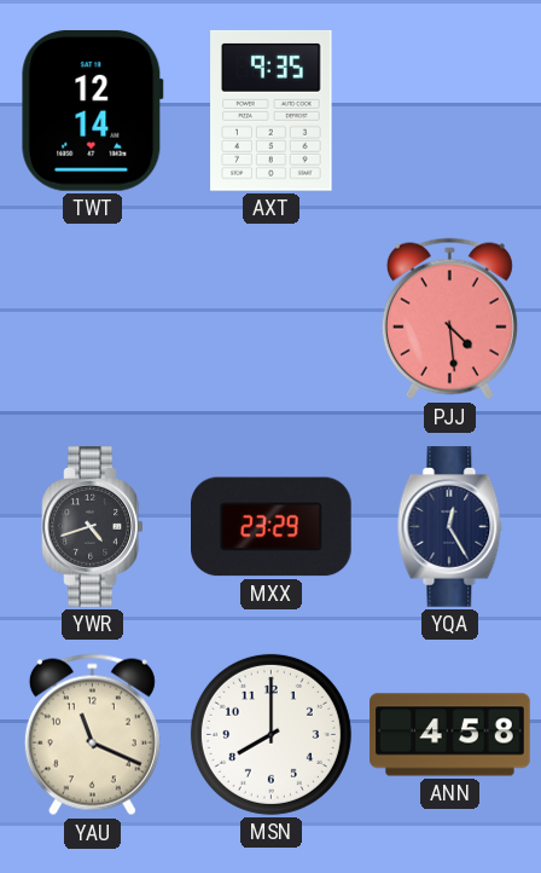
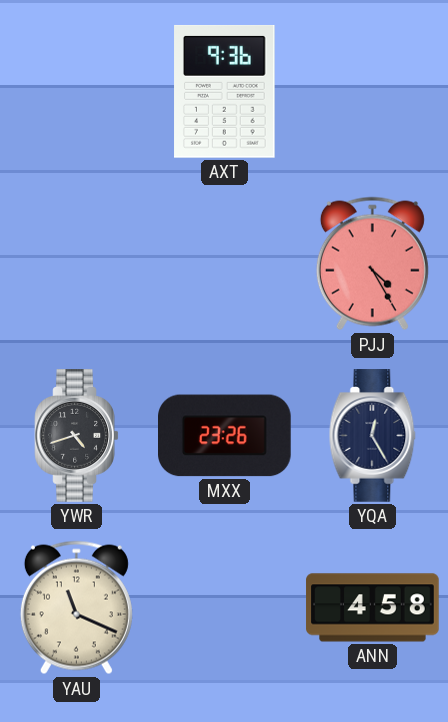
TWT: 12:14 -> none (92, 110)
AXT: 9:35 -> 9:36 (225, 91)
PJJ: 4:29 -> 4:25 (372, 264)
MXX: 23:29 -> 23:26 (225, 436)
MSN: 8:00 -> none (270, 734)
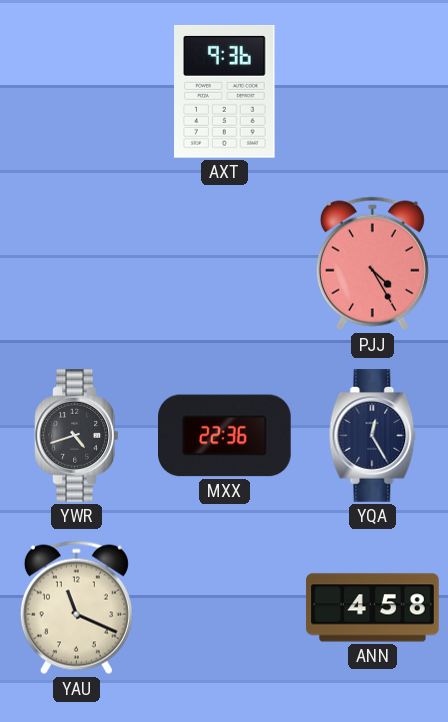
MXX: 23:26 -> 22:36 (225, 436)
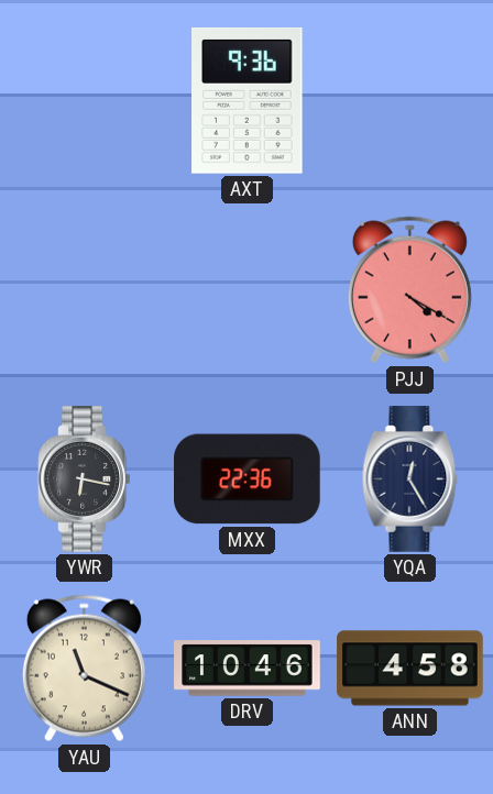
PJJ: 4:25 -> 4:20 (409, 290)
YWR: 4:42 -> 6:17 (85, 479)
DRV: none -> 10:46 (248, 669)
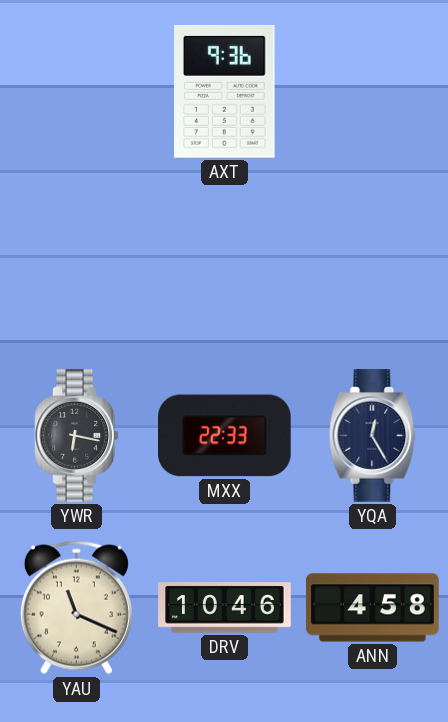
PJJ: 4:20 -> none (409, 290)
MXX: 22:36 -> 22:33 (225, 436)
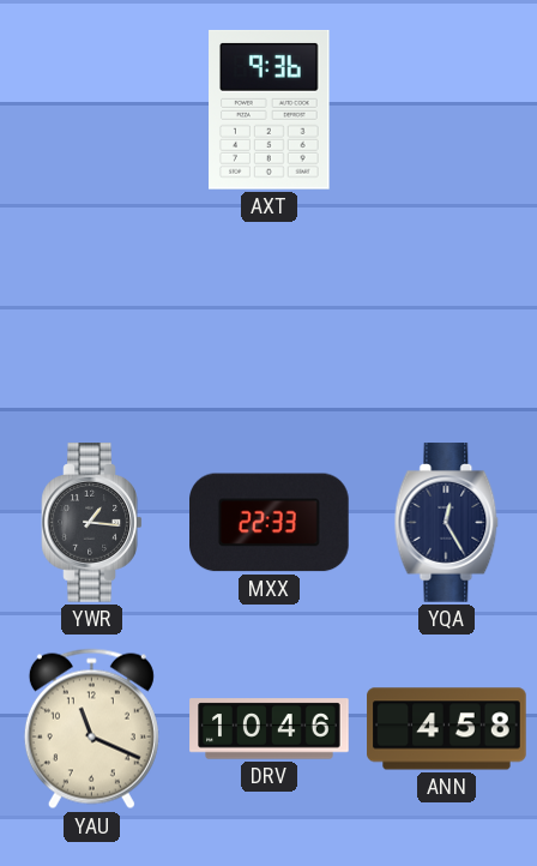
YWR: 6:17 -> 1:16 (92, 523)
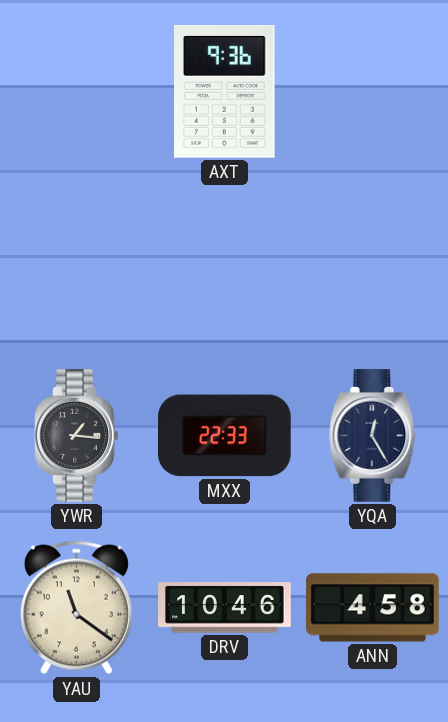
YAU: 11:19 -> 11:21 (76, 608)
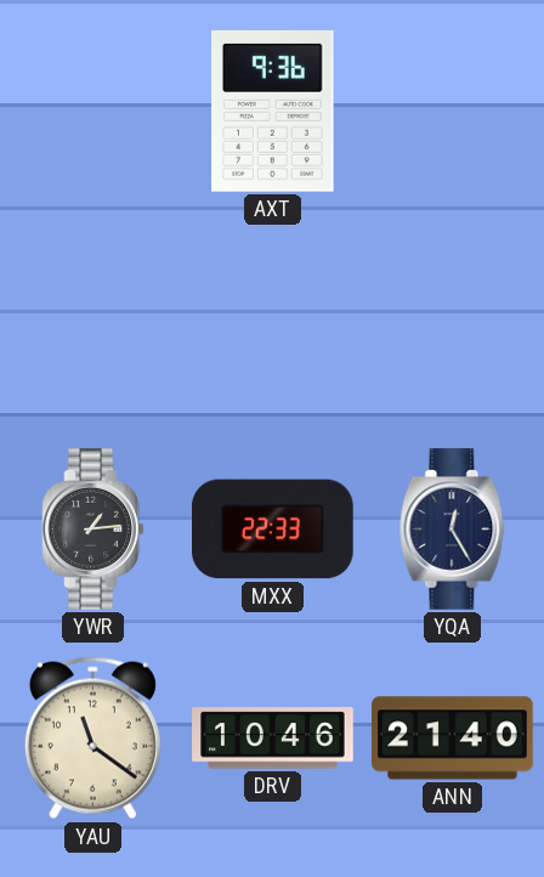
YWR: 1:16 -> 1:14 (93, 530)
ANN: 4:58 -> 21:40 (453, 739)
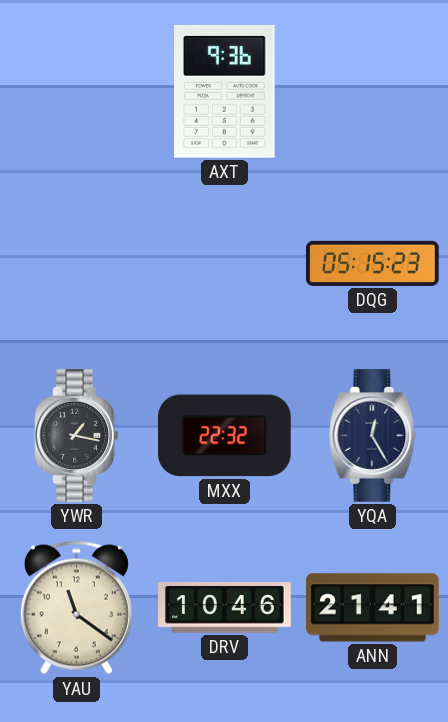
DQG: none -> 05:15 (373, 263)
YWR: 1:14 -> 1:17 (77, 436)
MXX: 22:33 -> 22:32 (225, 436)
ANN: 21:40 -> 21:41 (373, 608)
